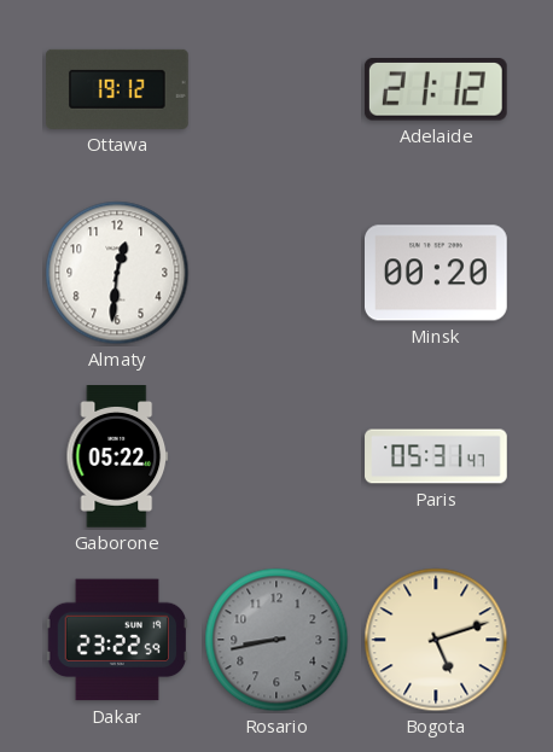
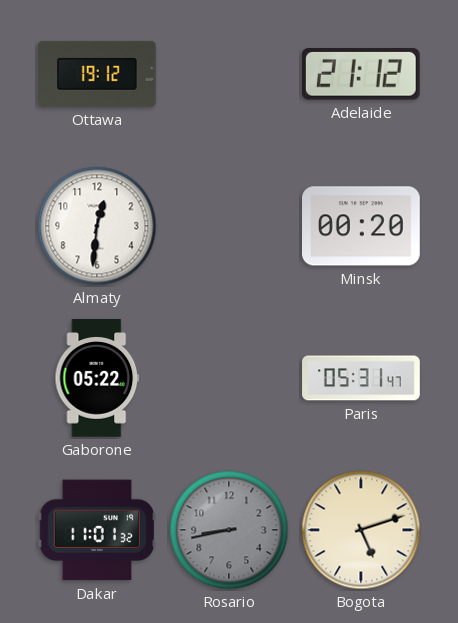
Dakar: 23:22 -> 11:01 (97, 530)
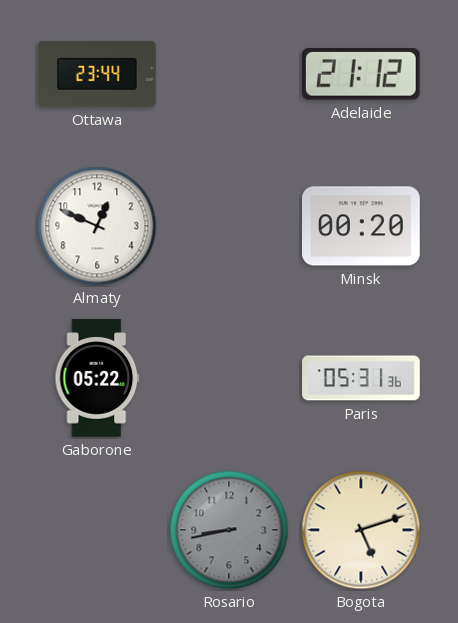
Ottawa: 19:12 -> 23:44 (98, 74)
Almaty: 12:31 -> 12:49 (97, 226)
Paris: 05:31:47 -> 05:31:36 (361, 378)
Dakar: 11:01 -> none (97, 530)
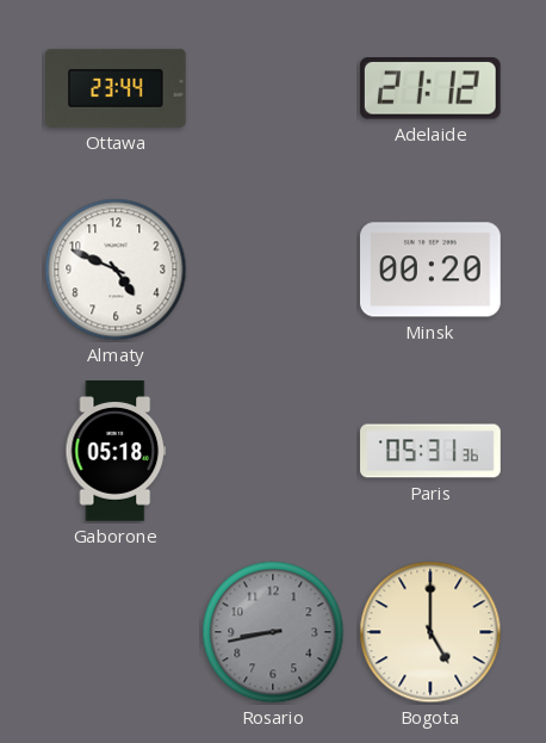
Almaty: 12:49 -> 4:49 (116, 270)
Gaborone: 05:22 -> 05:18 (116, 452)
Bogota: 5:12 -> 5:00 (430, 632)
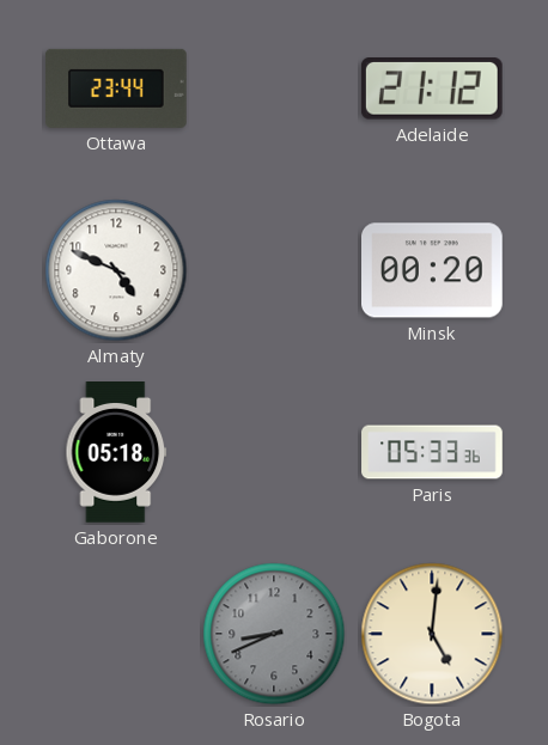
Paris: 05:31 -> 05:33 (432, 452)
Rosario: 8:43 -> 8:41 (274, 634)
Bogota: 5:00 -> 5:01 (432, 634)
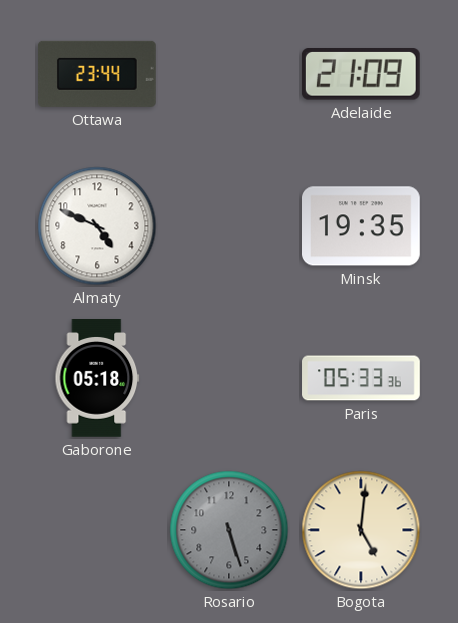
Adelaide: 21:12 -> 21:09 (361, 75)
Minsk: 00:20 -> 19:35 (362, 226)
Rosario: 8:41 -> 5:27 (229, 530)
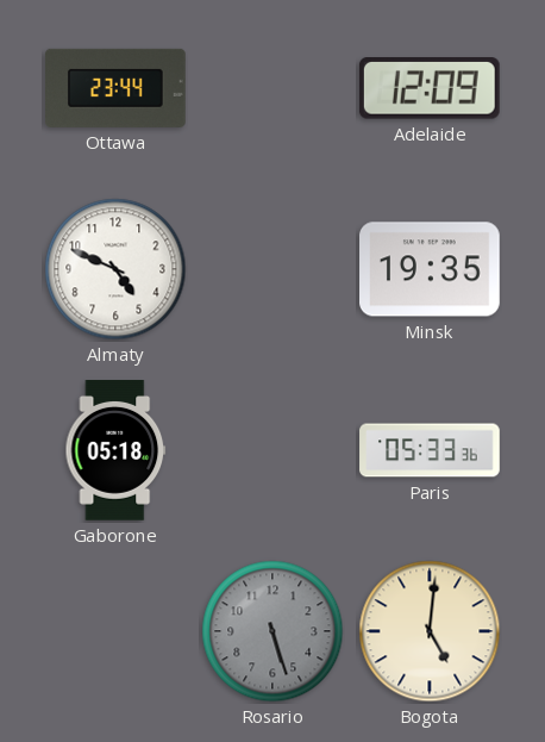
Adelaide: 21:09 -> 12:09 (430, 89)
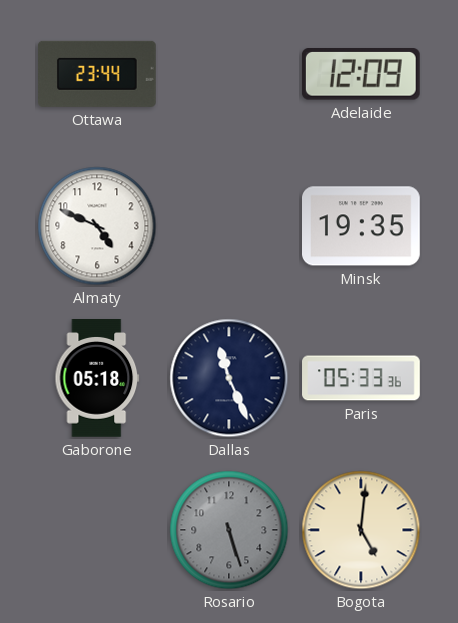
Dallas: none -> 11:26 (229, 378)
